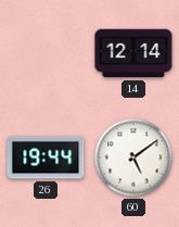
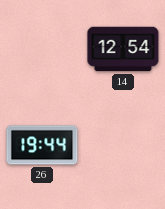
14: 12:14 -> 12:54 (123, 49)
60: 5:09 -> none (133, 157)
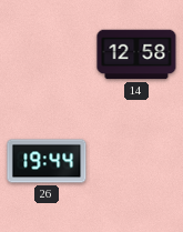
14: 12:54 -> 12:58 (136, 54)
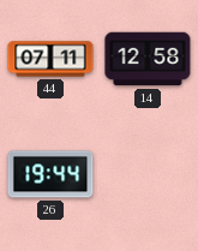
44: none -> 07:11 (50, 59)
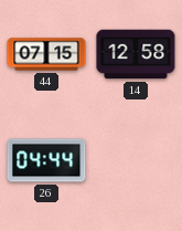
44: 07:11 -> 07:15 (46, 54)
26: 19:44 -> 04:44 (46, 160)
